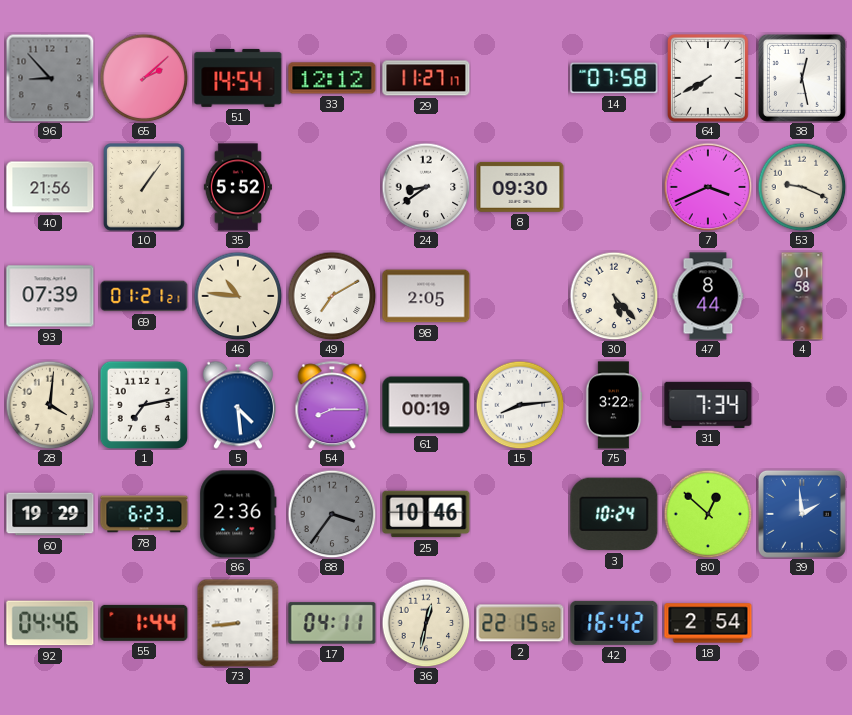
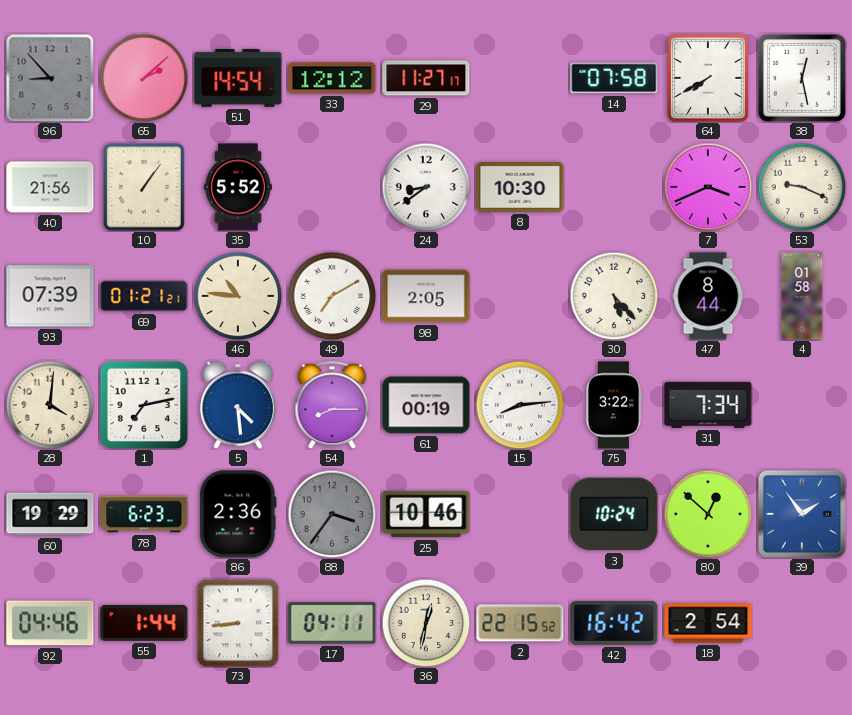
8: 09:30 -> 10:30 (520, 187)
39: 1:59 -> 1:54 (802, 514)
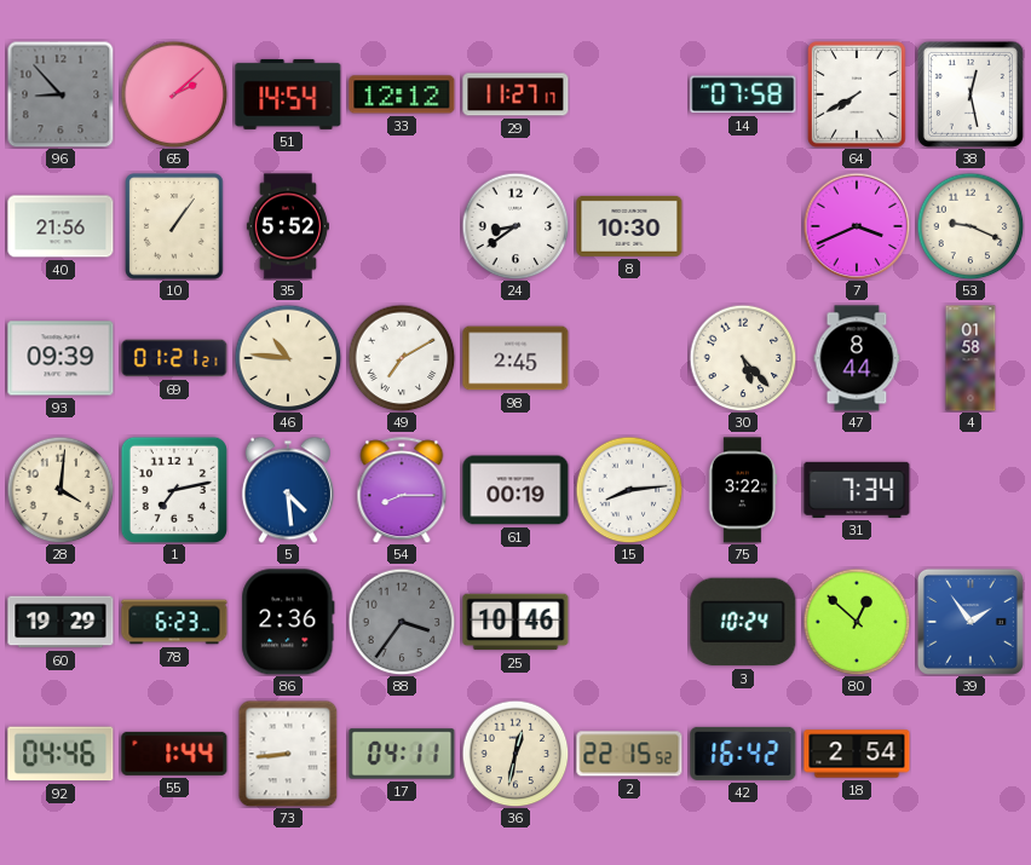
93: 07:39 -> 09:39 (61, 358)
98: 2:05 -> 2:45 (515, 358)
